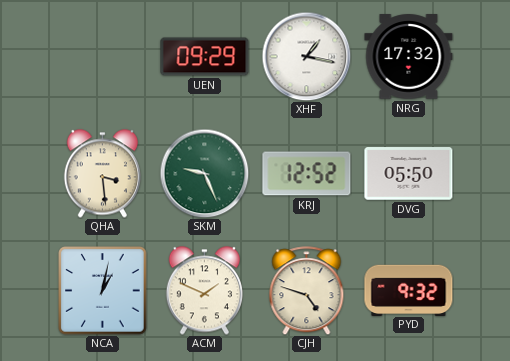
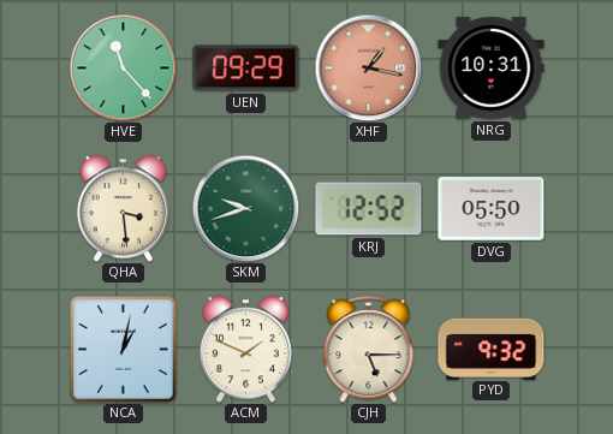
HVE: none -> 11:23 (123, 67)
XHF dial: white -> salmon (368, 67)
NRG: 17:32 -> 10:31 (492, 69)
SKM: 9:26 -> 9:42 (245, 208)
CJH: 4:48 -> 5:15 (369, 350)
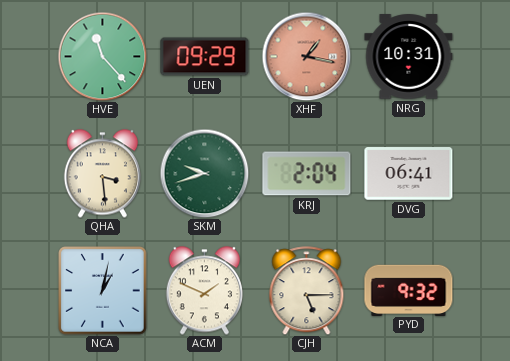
KRJ: 12:52 -> 2:04 (307, 174)
DVG: 05:50 -> 06:41 (409, 174)
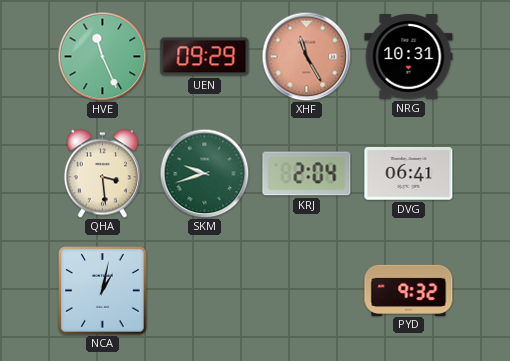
HVE: 11:23 -> 11:26 (102, 56)
XHF: 1:17 -> 11:25 (306, 56)
ACM: 1:49 -> none (204, 291)
CJH: 5:15 -> none (307, 291)
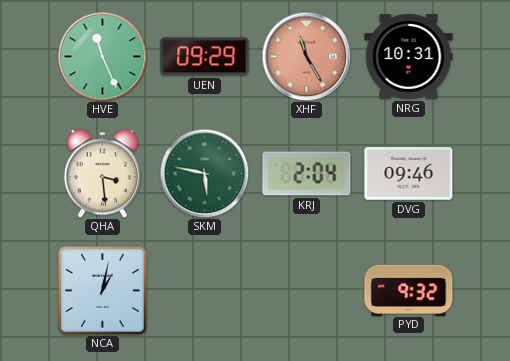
SKM: 9:42 -> 5:47 (204, 173)
DVG: 06:41 -> 09:46 (409, 174)
